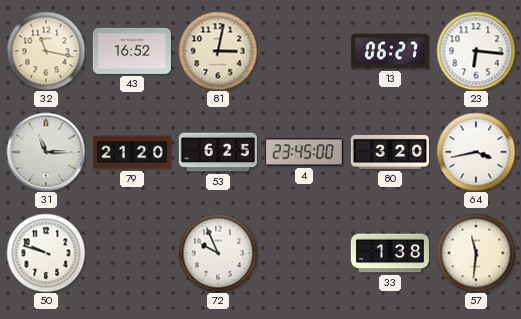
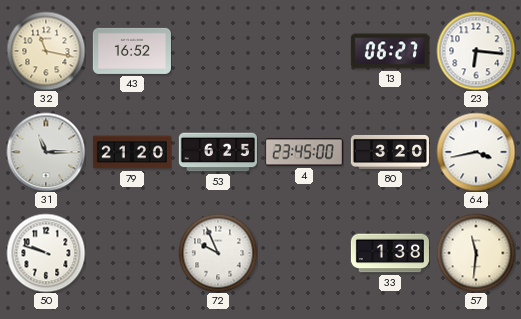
81: 3:02 -> none (218, 51)
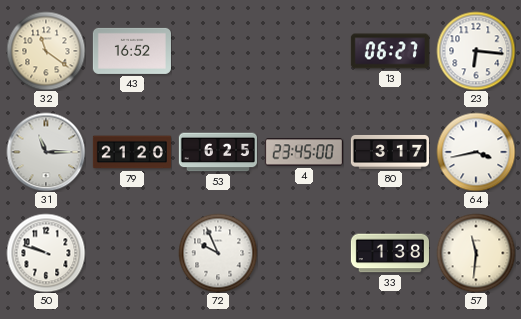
32: 11:17 -> 11:21 (46, 51)
80: 3:20 -> 3:17 (390, 152)
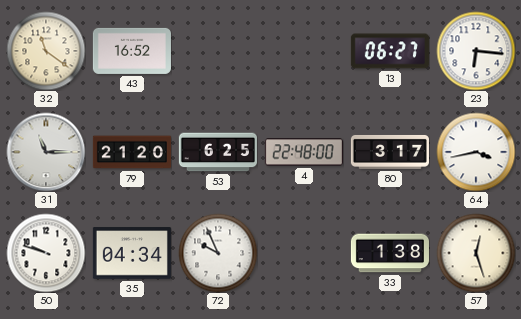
4: 23:45 -> 22:48 (304, 152)
35: none -> 04:34 (132, 253)
57: 11:31 -> 12:27 (476, 253)
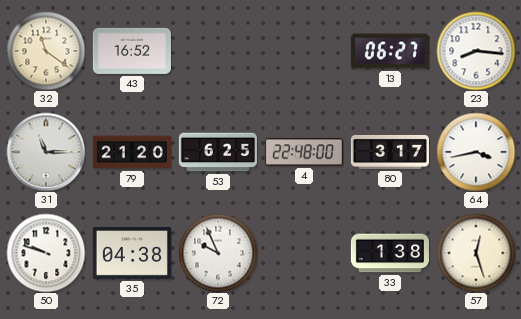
23: 6:16 -> 8:16 (476, 51)
35: 04:34 -> 04:38 (132, 253)
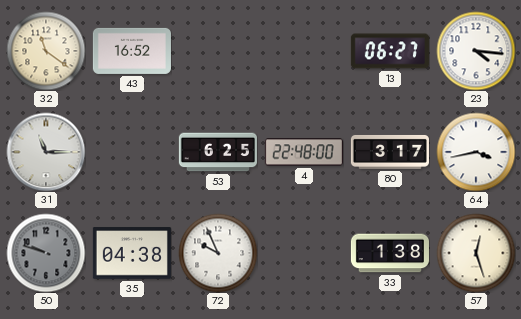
23: 8:16 -> 4:16 (476, 51)
79: 21:20 -> none (132, 152)
50 dial: white -> grey (46, 253)
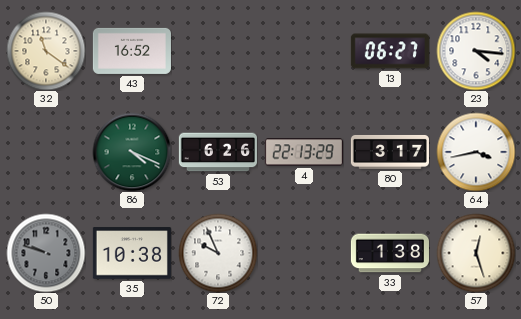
31: 11:15 -> none (46, 152)
86: none -> 4:19 (132, 152)
53: 6:25 -> 6:26 (218, 152)
4: 22:48 -> 22:13 (304, 152)
35: 04:38 -> 10:38 (132, 253)
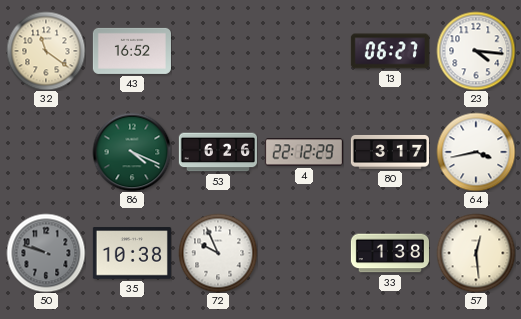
4: 22:13 -> 22:12 (304, 152)
57: 12:27 -> 12:29 (476, 253)
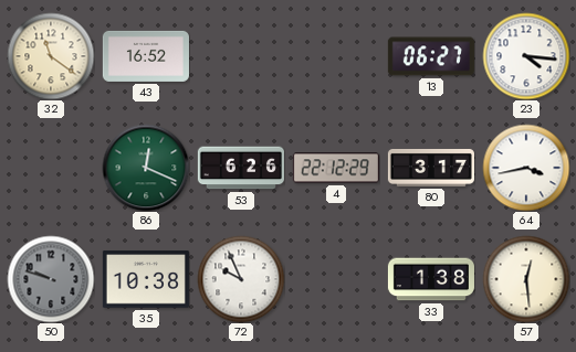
86: 4:19 -> 12:19 (146, 168)
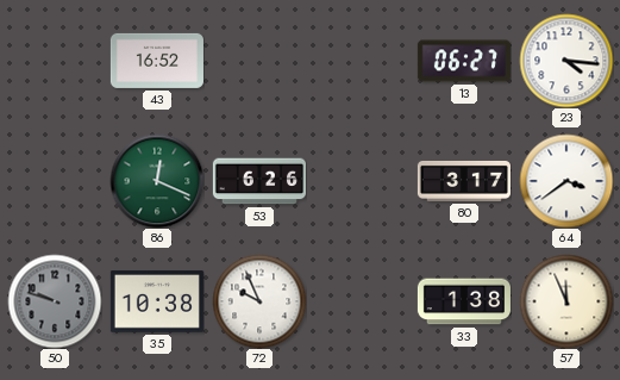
32: 11:21 -> none (51, 56)
4: 22:12 -> none (336, 168)
64: 3:43 -> 3:39 (566, 181)
57: 12:29 -> 11:56 (566, 301)
